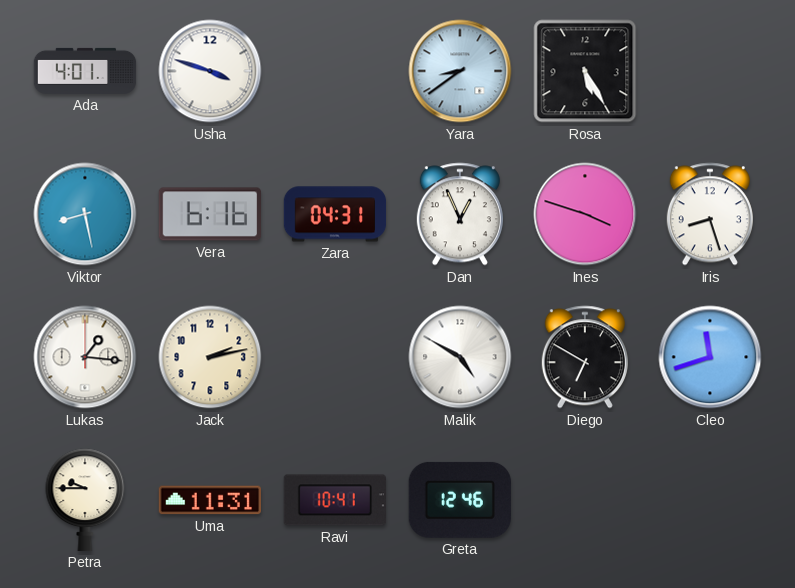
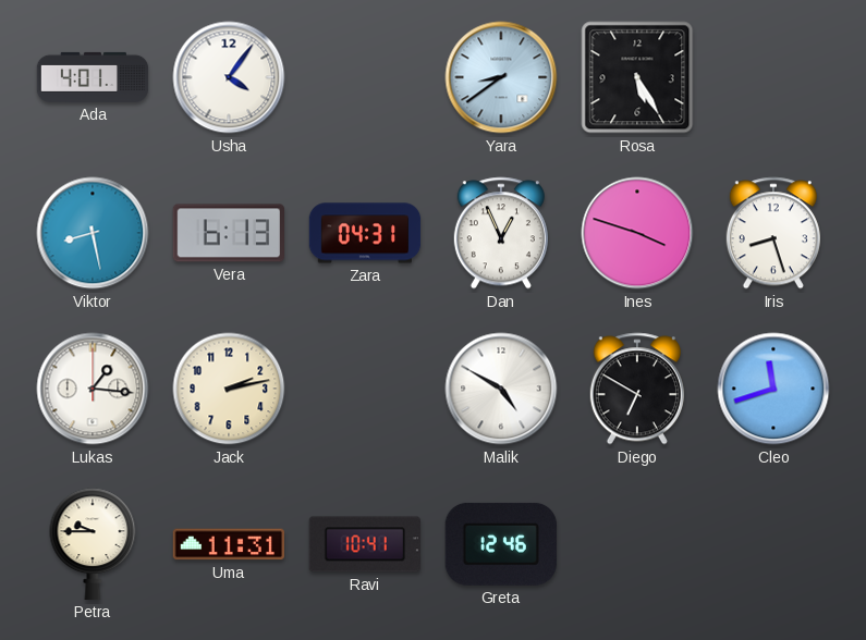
Usha: 3:48 -> 4:06 (229, 77)
Vera: 6:16 -> 6:13 (228, 233)
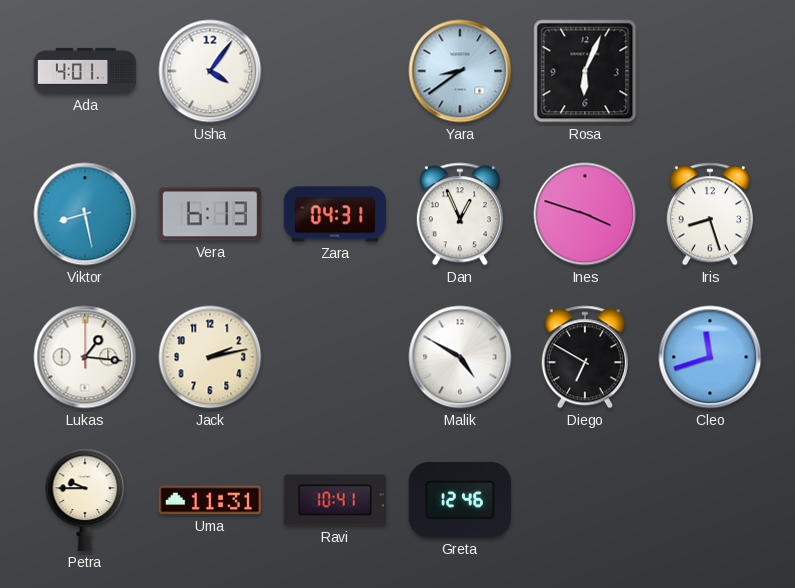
Rosa: 5:25 -> 6:04 (585, 71)
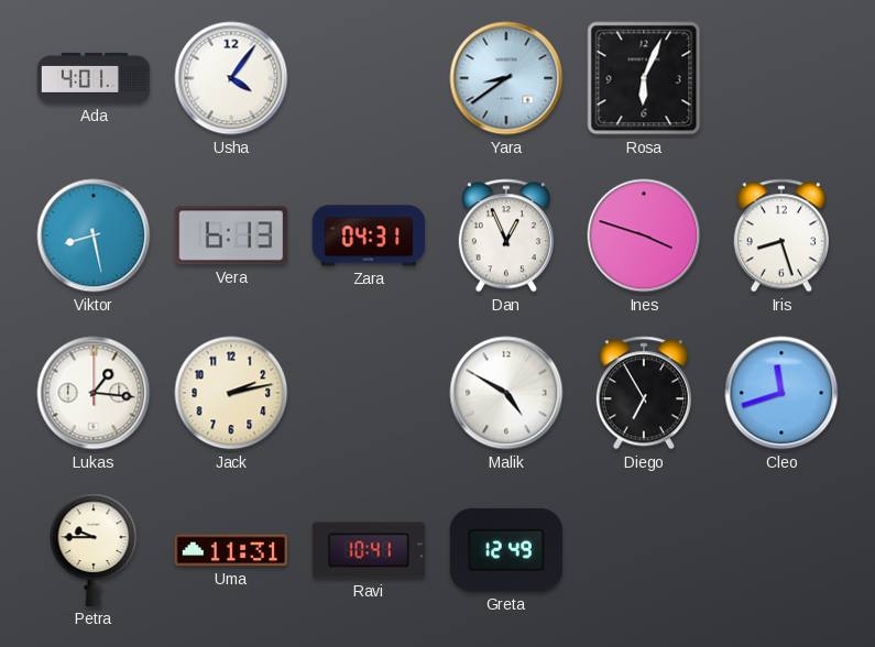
Diego: 6:50 -> 6:55 (644, 393)
Greta: 12:46 -> 12:49 (506, 550)
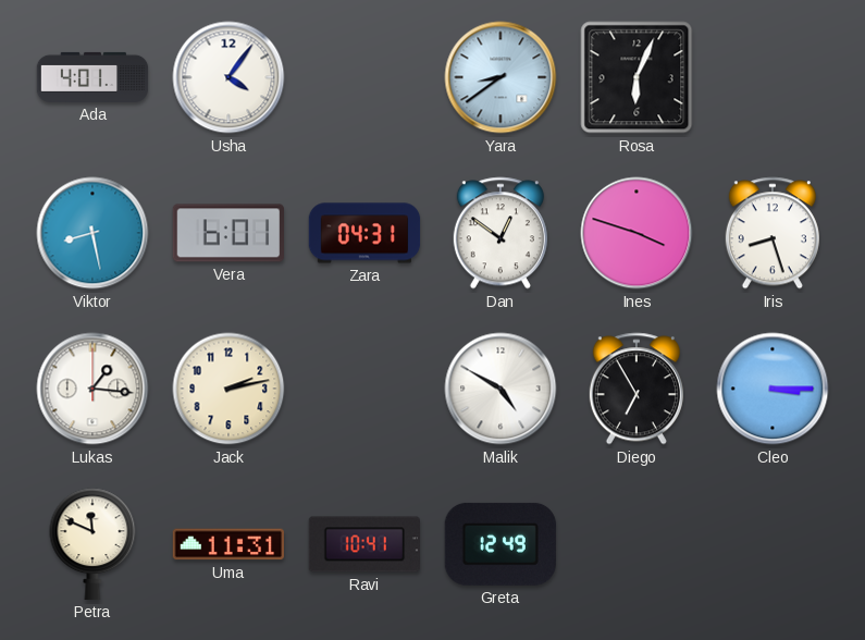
Vera: 6:13 -> 6:01 (227, 233)
Dan: 12:56 -> 12:51 (501, 233)
Cleo: 11:42 -> 3:15 (773, 389)
Petra: 9:45 -> 11:49 (92, 544)
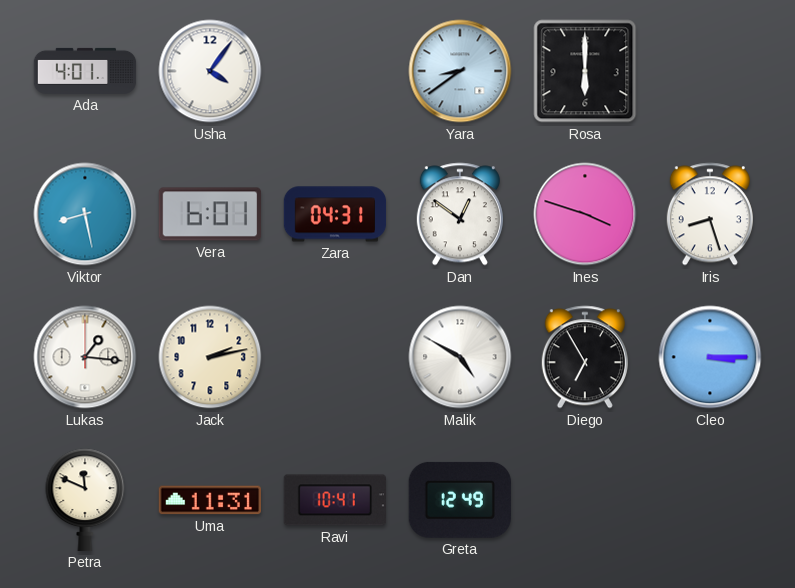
Rosa: 6:04 -> 6:00 (585, 71)
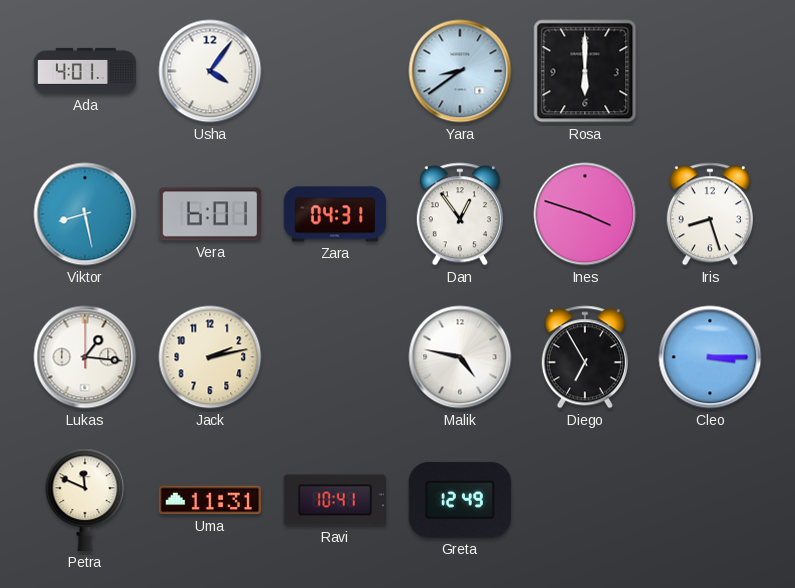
Dan: 12:51 -> 12:54 (460, 214)
Malik: 4:50 -> 4:47 (460, 357)
